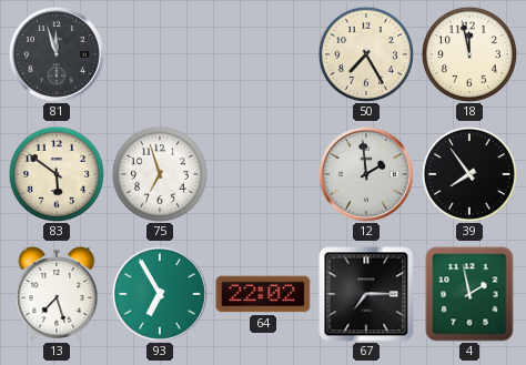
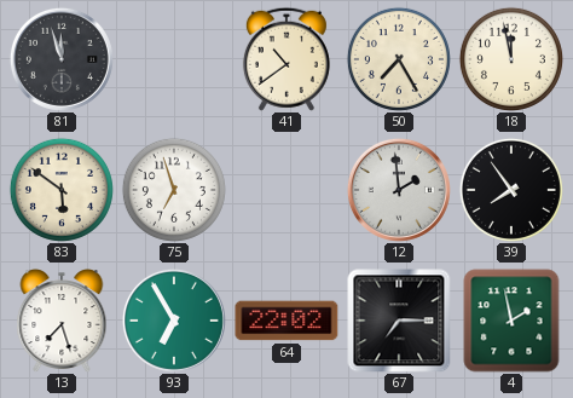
41: none -> 10:39 (286, 59)
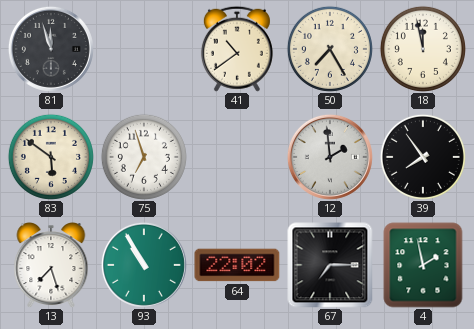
93: 6:55 -> 10:55 (144, 265)
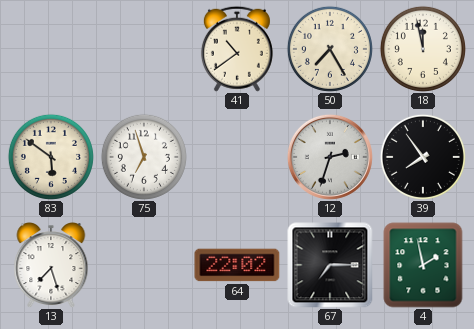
81: 11:57 -> none (51, 49)
12: 1:59 -> 2:33 (330, 157)
93: 10:55 -> none (144, 265)
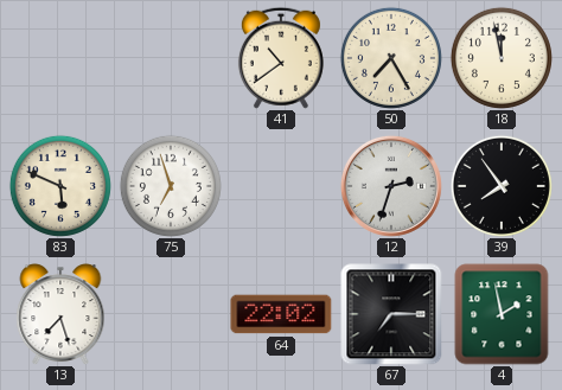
83: 5:51 -> 5:49 (60, 186)
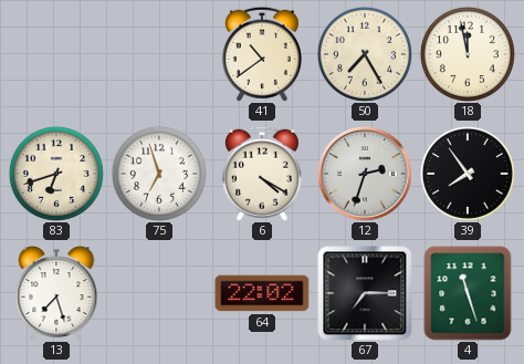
83: 5:49 -> 6:42 (56, 174)
6: none -> 4:20 (262, 174)
4: 1:58 -> 11:27 (468, 293)
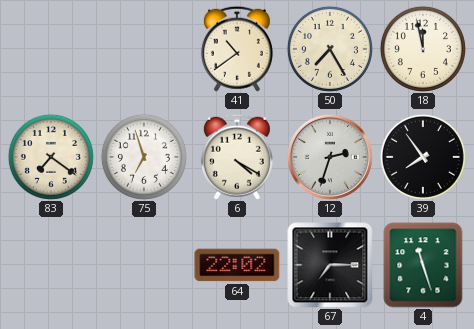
83: 6:42 -> 7:21 (51, 157)
13: 7:27 -> none (56, 293)
